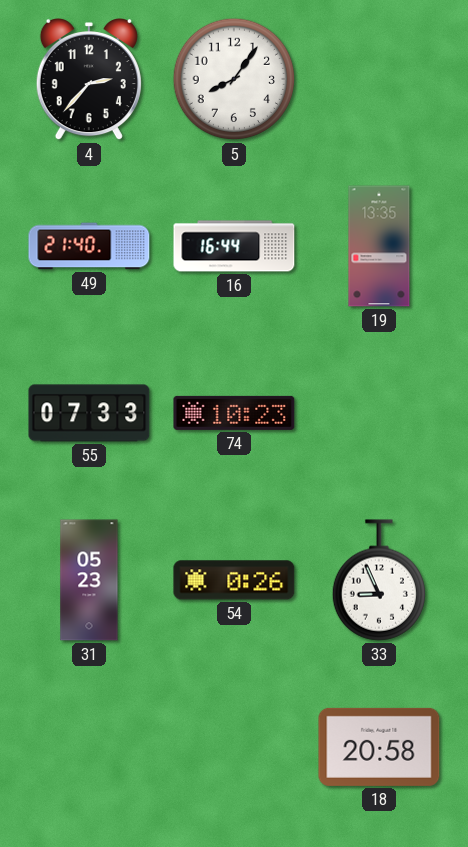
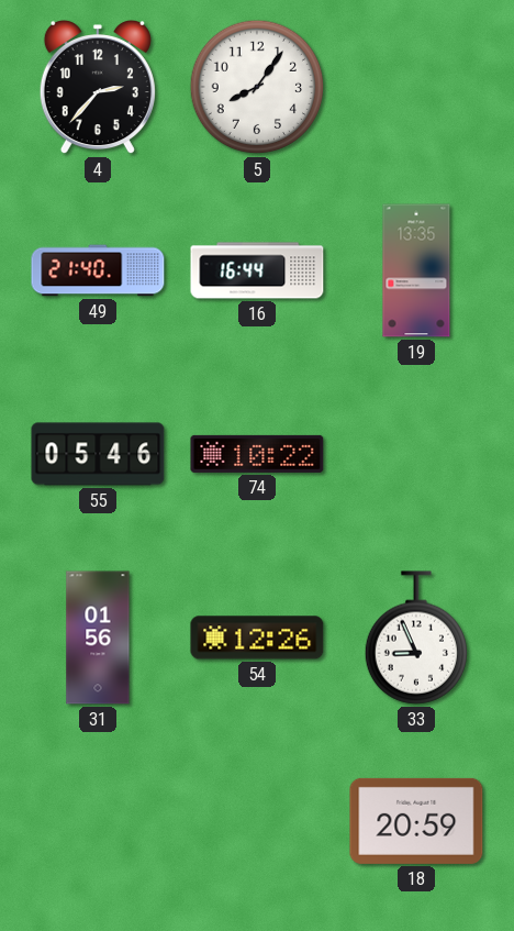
55: 07:33 -> 05:46 (98, 454)
74: 10:23 -> 10:22 (257, 454)
31: 05:23 -> 01:56 (98, 638)
54: 0:26 -> 12:26 (257, 638)
18: 20:58 -> 20:59 (416, 821)
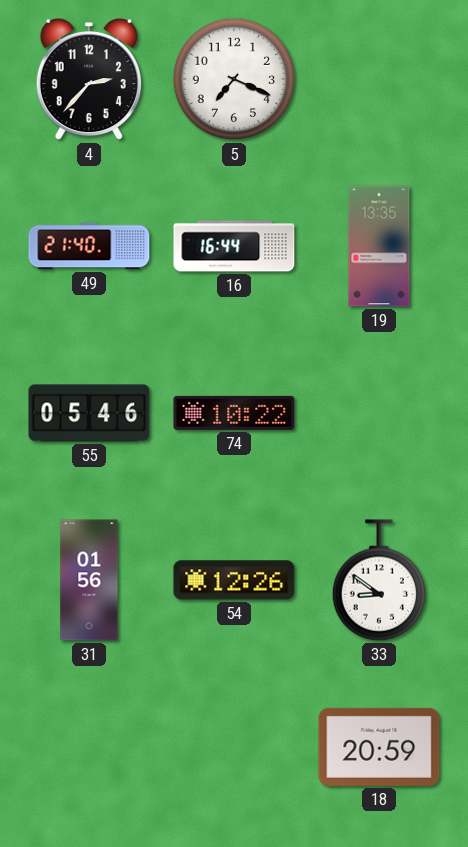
5: 8:06 -> 7:19 (234, 79)
33: 8:56 -> 8:51 (378, 580)
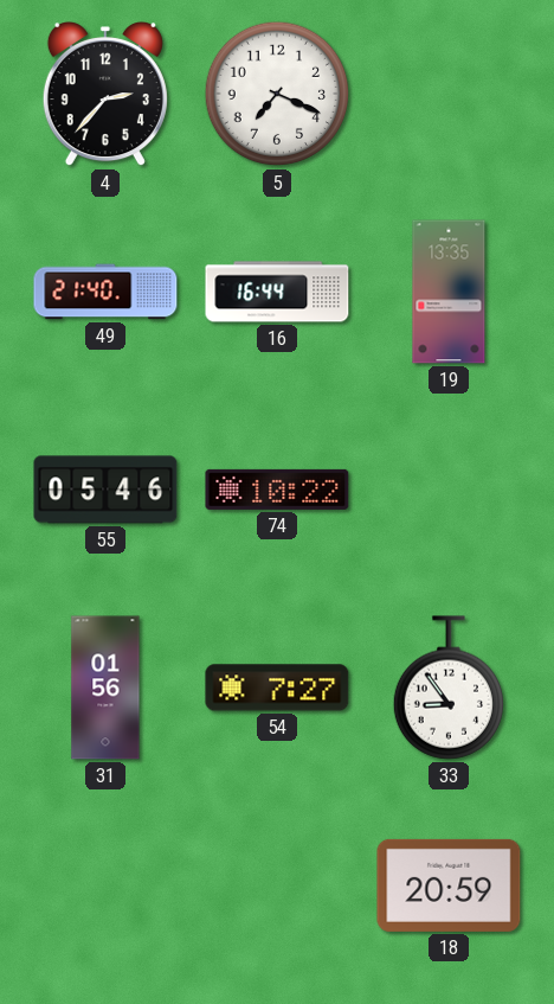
54: 12:26 -> 7:27 (277, 688)
33: 8:51 -> 8:54 (447, 688)
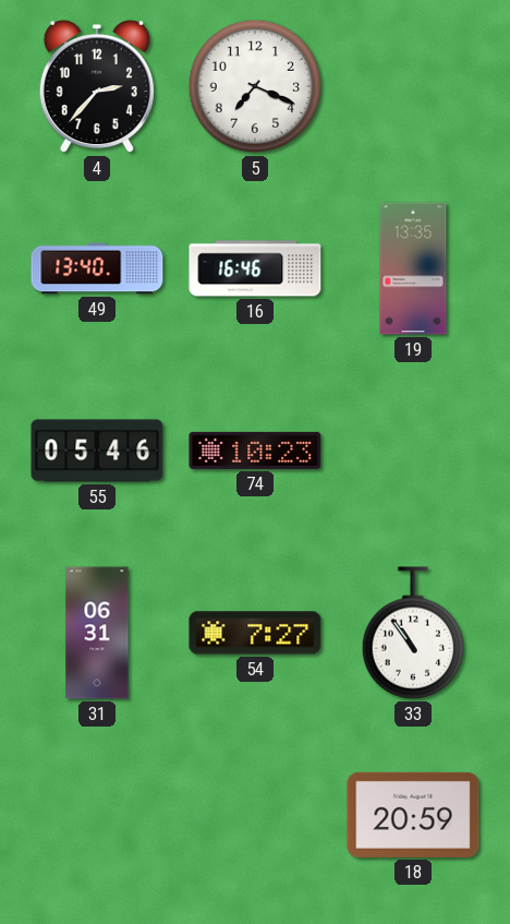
49: 21:40 -> 13:40 (97, 268)
16: 16:44 -> 16:46 (255, 268)
74: 10:22 -> 10:23 (255, 451)
31: 01:56 -> 06:31 (97, 633)
33: 8:54 -> 10:54 (412, 633)
